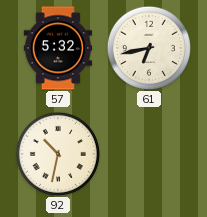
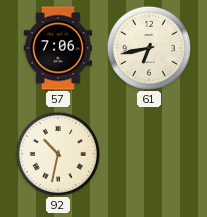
57: 5:32 -> 7:06 (58, 48)
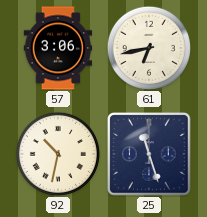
57: 7:06 -> 3:06 (58, 48)
25: none -> 11:27 (149, 154)
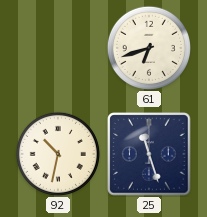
57: 3:06 -> none (58, 48)
61: 6:43 -> 6:42 (149, 48)
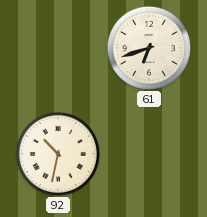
25: 11:27 -> none (149, 154)
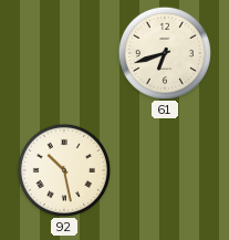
92: 10:32 -> 10:28 (64, 170)
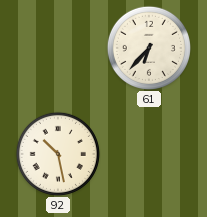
61: 6:42 -> 6:37 (149, 48)
